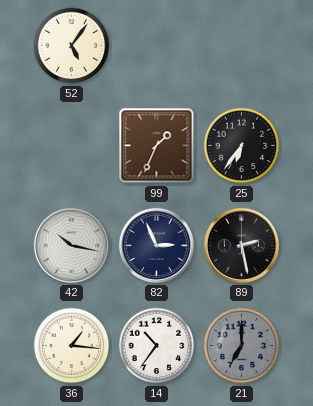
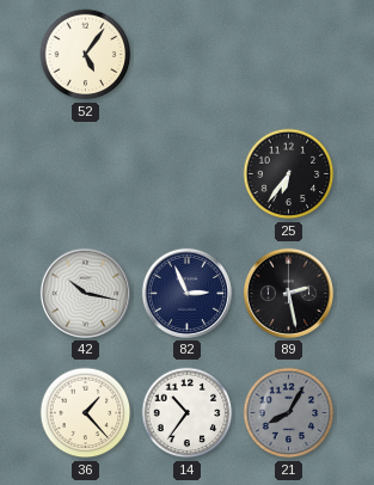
99: 1:34 -> none (157, 146)
36: 1:16 -> 1:23 (86, 413)
21: 7:00 -> 8:05 (289, 413)
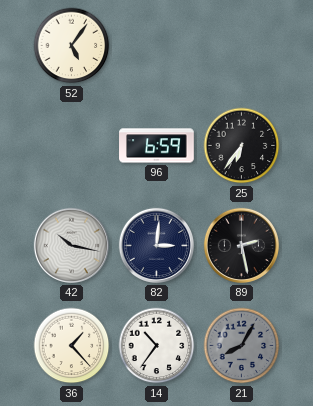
96: none -> 6:59 (157, 146)
82: 2:56 -> 3:01 (156, 245)
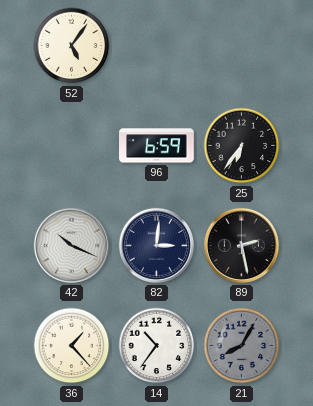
42: 10:17 -> 10:19 (71, 245)
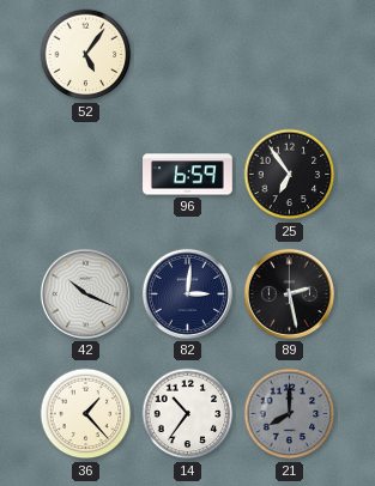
25: 6:36 -> 6:54 (290, 175)
21: 8:05 -> 8:00 (290, 414)
